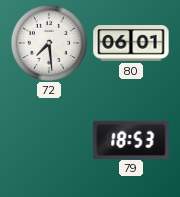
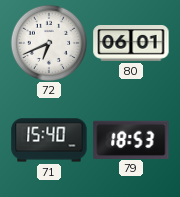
72: 7:29 -> 6:41 (48, 42)
71: none -> 15:40 (49, 140)
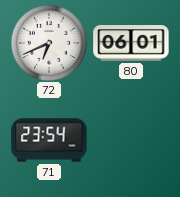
71: 15:40 -> 23:54 (49, 140)
79: 18:53 -> none (131, 139)
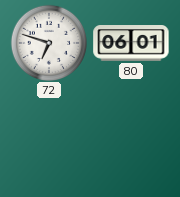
72: 6:41 -> 6:48 (48, 42)
71: 23:54 -> none (49, 140)
